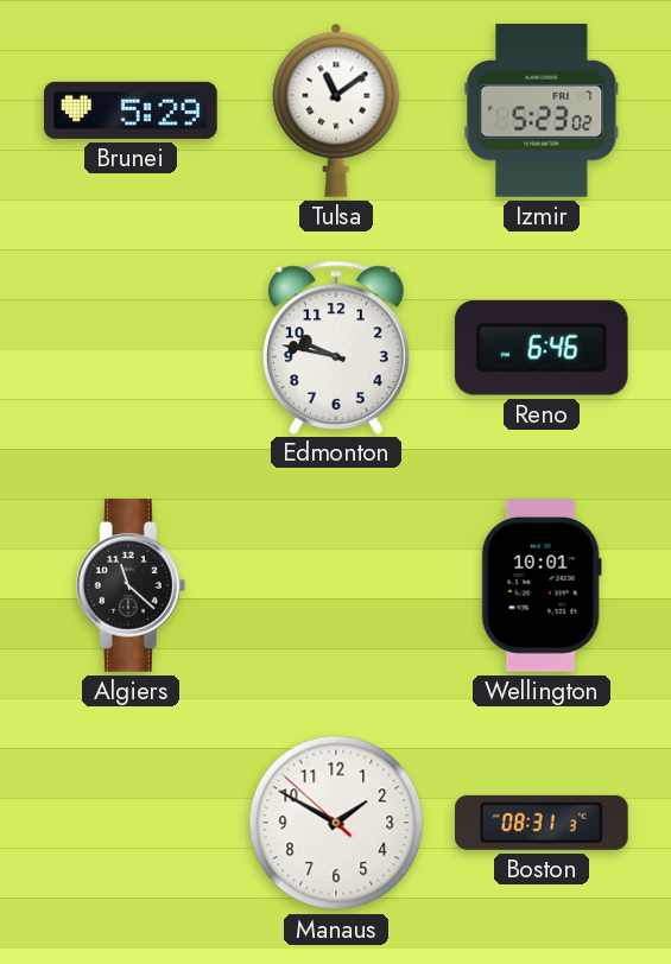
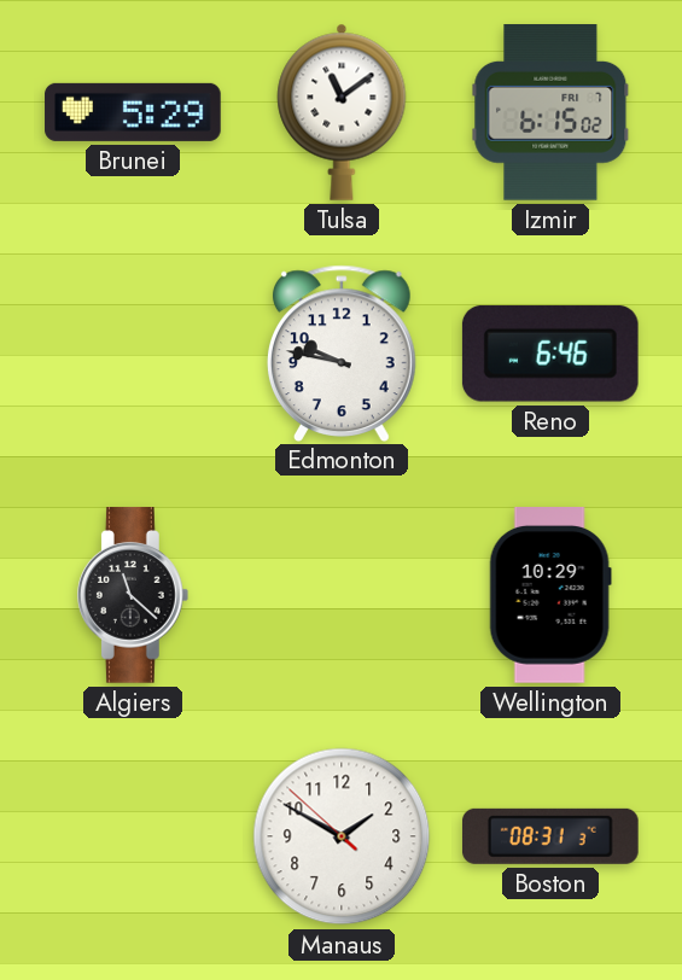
Izmir: 5:23 -> 6:15 (550, 113)
Wellington: 10:01 -> 10:29 (550, 596)
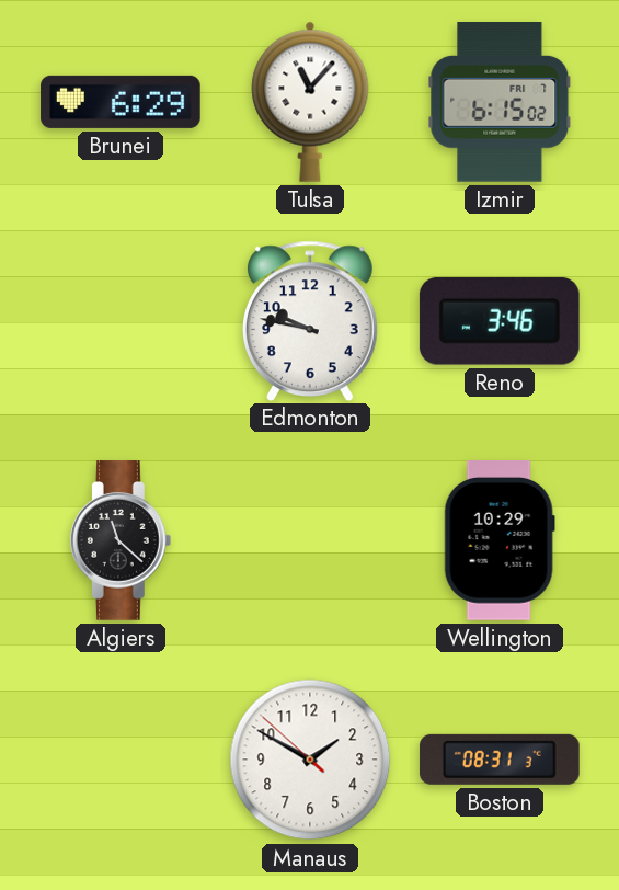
Brunei: 5:29 -> 6:29 (121, 102)
Tulsa: 11:09 -> 11:07 (310, 102)
Reno: 6:46 -> 3:46 (500, 321)
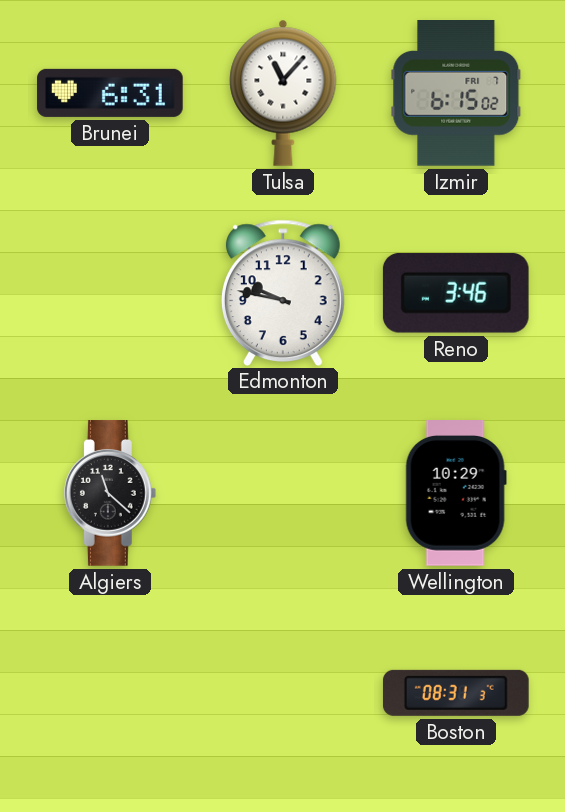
Brunei: 6:29 -> 6:31 (110, 93)
Manaus: 1:49 -> none (310, 760)
